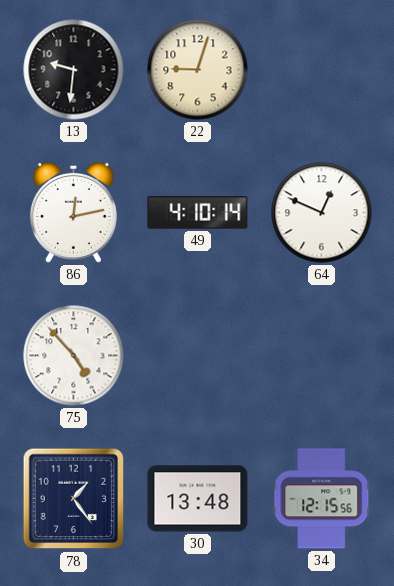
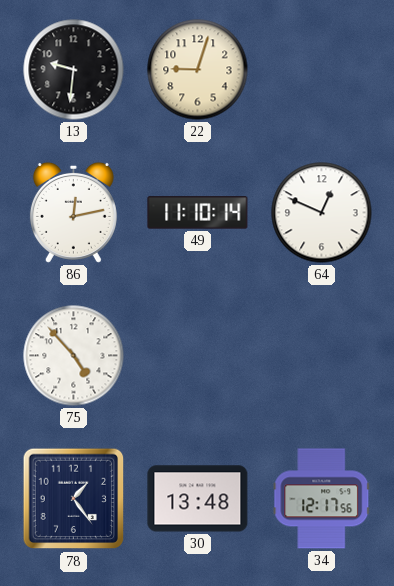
49: 4:10 -> 11:10 (198, 213)
34: 12:15 -> 12:17 (322, 499)
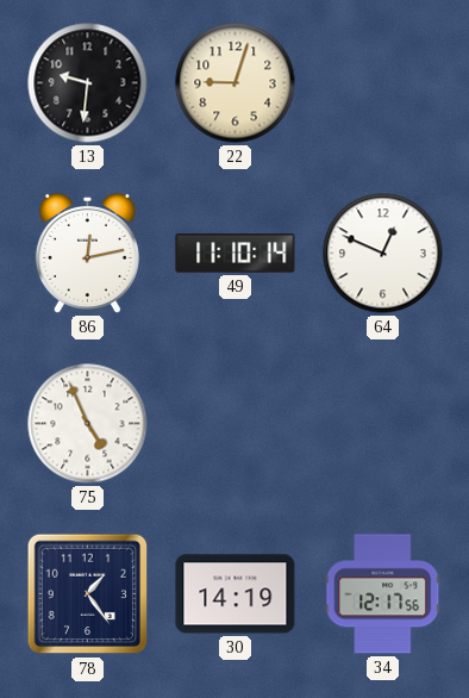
75: 4:53 -> 4:56 (88, 424)
30: 13:48 -> 14:19 (236, 594)
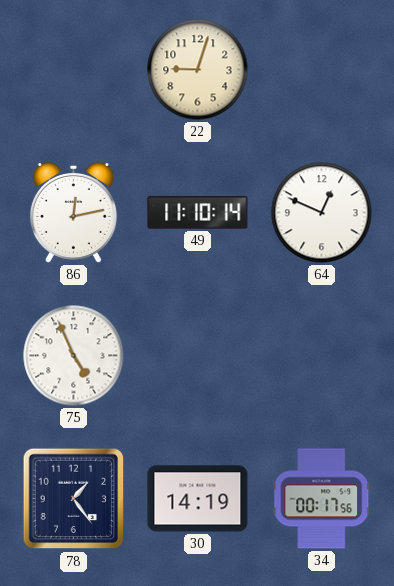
13: 9:31 -> none (88, 83)
34: 12:17 -> 00:17 (322, 499)
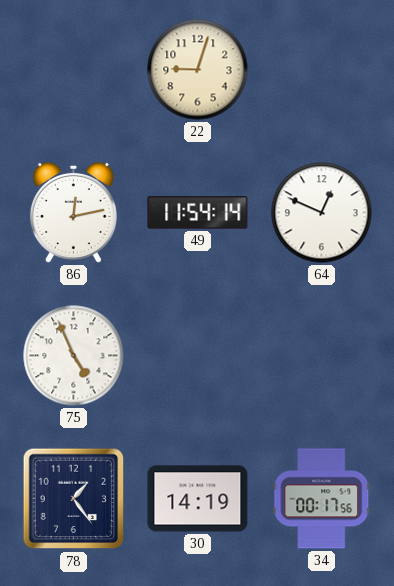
49: 11:10 -> 11:54 (198, 213)
